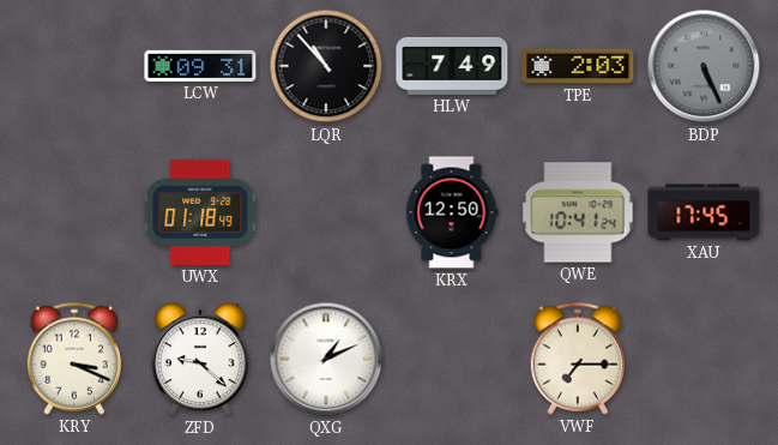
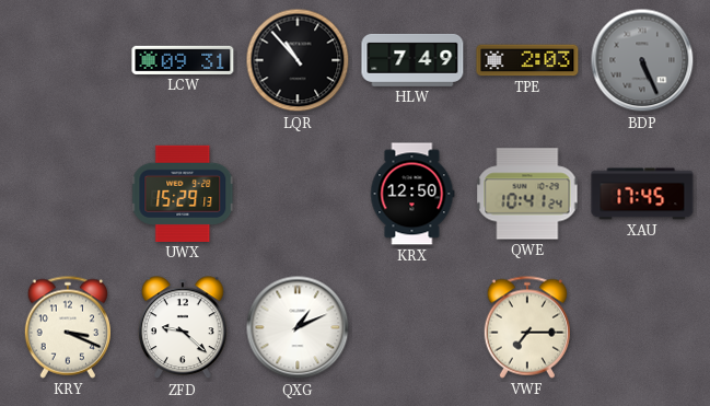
UWX: 01:18 -> 15:29 (184, 194)
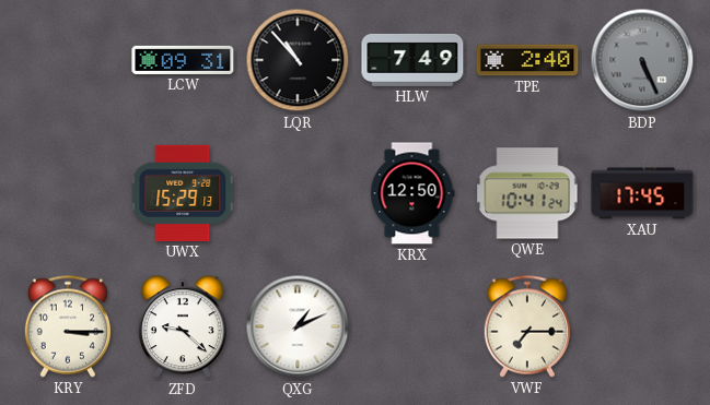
TPE: 2:03 -> 2:40 (527, 60)
KRY: 3:19 -> 3:15 (67, 326)
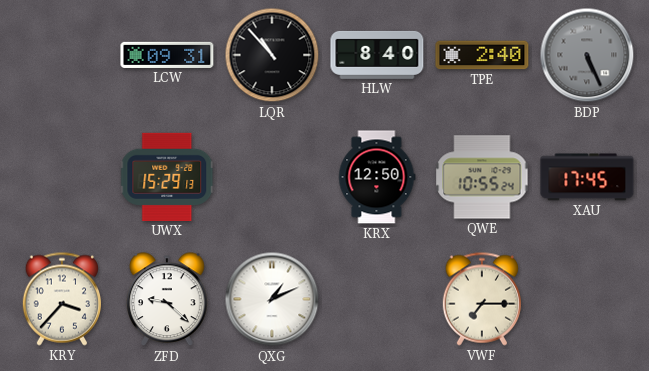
HLW: 7:49 -> 8:40 (377, 55)
QWE: 10:41 -> 10:55 (482, 177)
KRY: 3:15 -> 3:37 (61, 299)
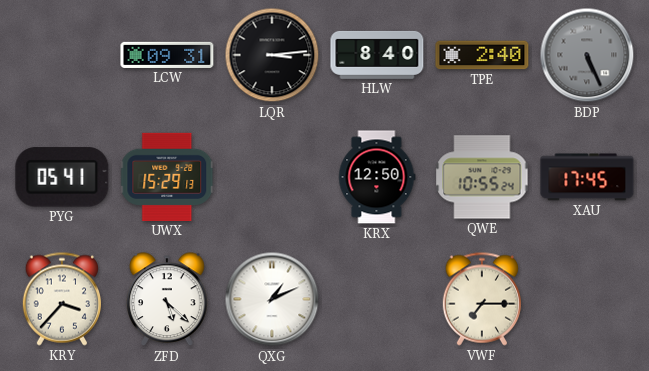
LQR: 10:53 -> 3:14 (272, 55)
PYG: none -> 05:41 (62, 177)
ZFD: 9:22 -> 5:22 (168, 300)
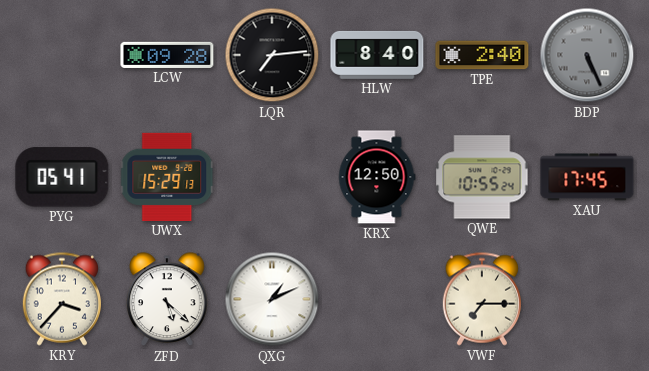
LCW: 09:31 -> 09:28 (167, 55)
LQR: 3:14 -> 7:14 (272, 55)
